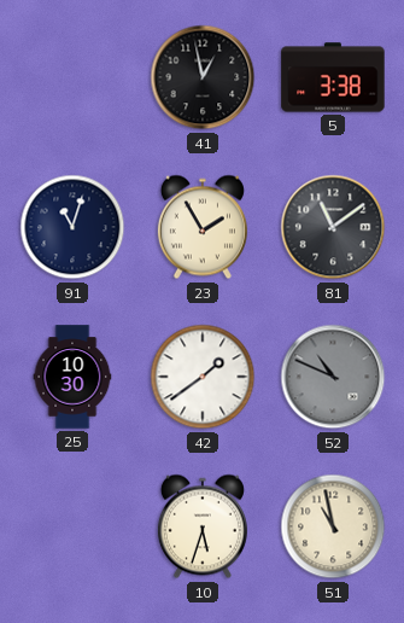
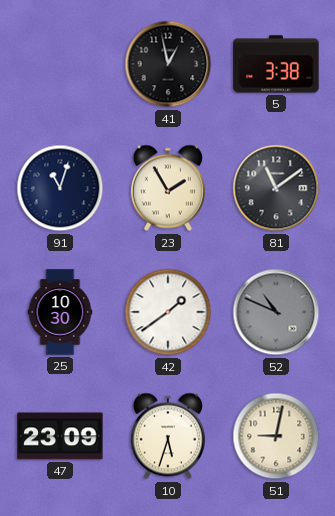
47: none -> 23:09 (60, 436)
51: 10:58 -> 9:02 (276, 436)
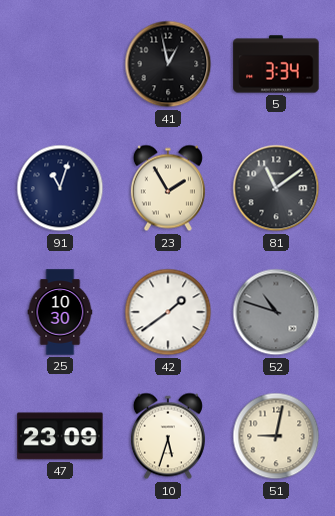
5: 3:38 -> 3:34 (276, 64)
52: 10:49 -> 10:48 (276, 312)
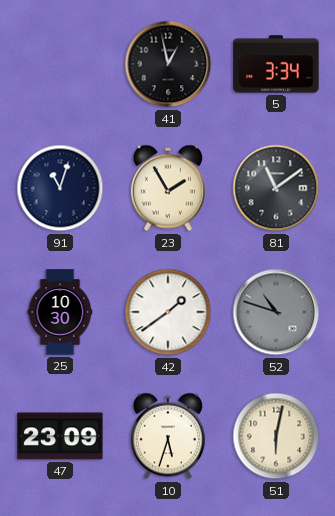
51: 9:02 -> 6:02 (276, 436)
